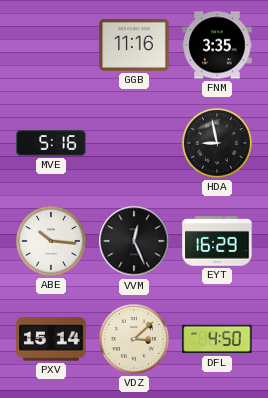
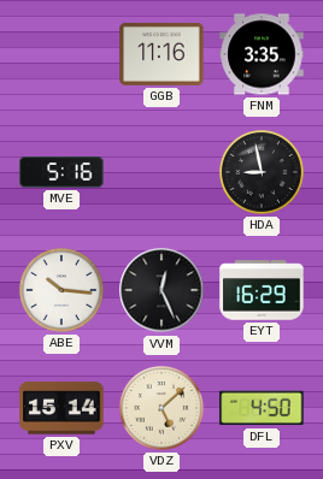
VDZ: 3:08 -> 5:08 (161, 408)
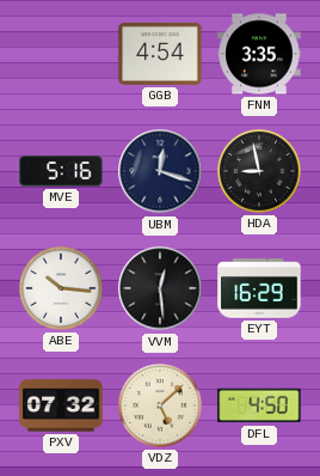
GGB: 11:16 -> 4:54 (160, 54)
UBM: none -> 12:18 (160, 171)
VVM: 12:26 -> 12:29 (160, 288)
PXV: 15:14 -> 07:32 (61, 405)
